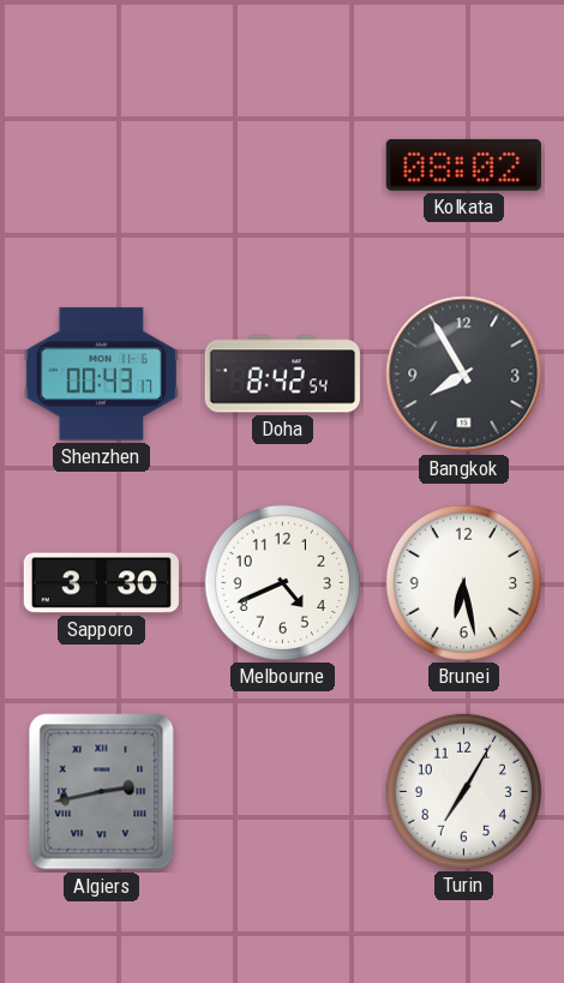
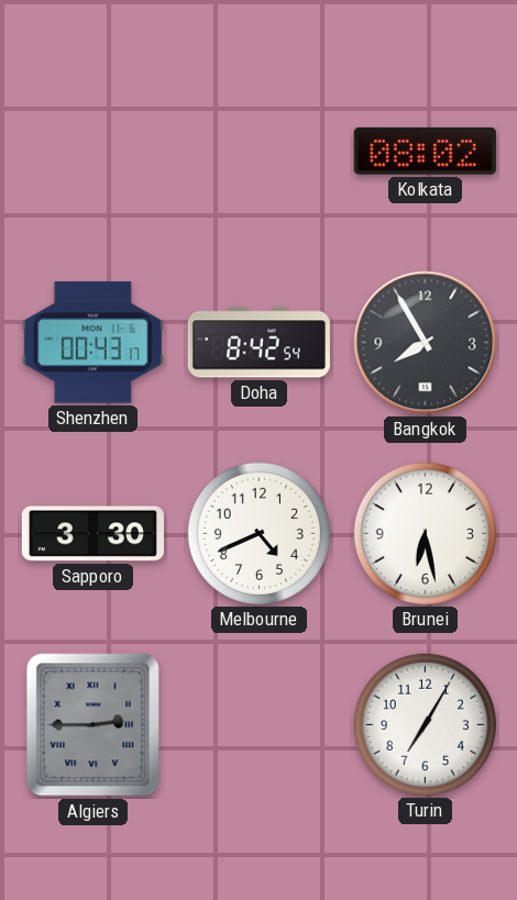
Algiers: 2:43 -> 2:45 (94, 725)
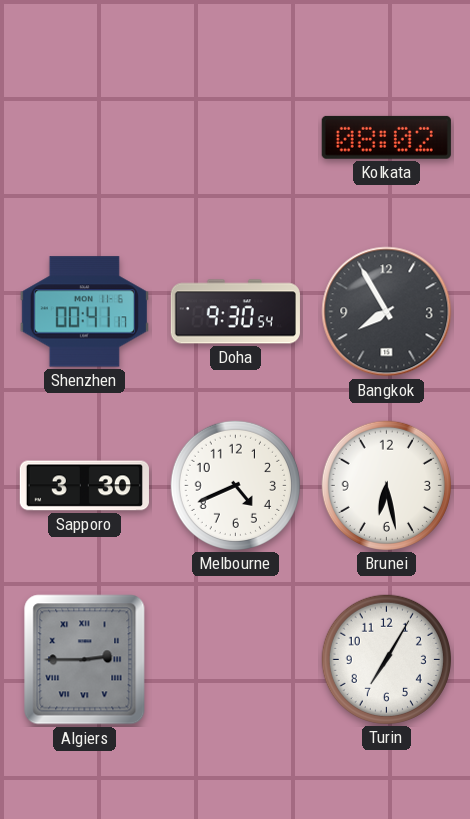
Shenzhen: 00:43 -> 00:41 (84, 312)
Doha: 8:42 -> 9:30 (235, 312)
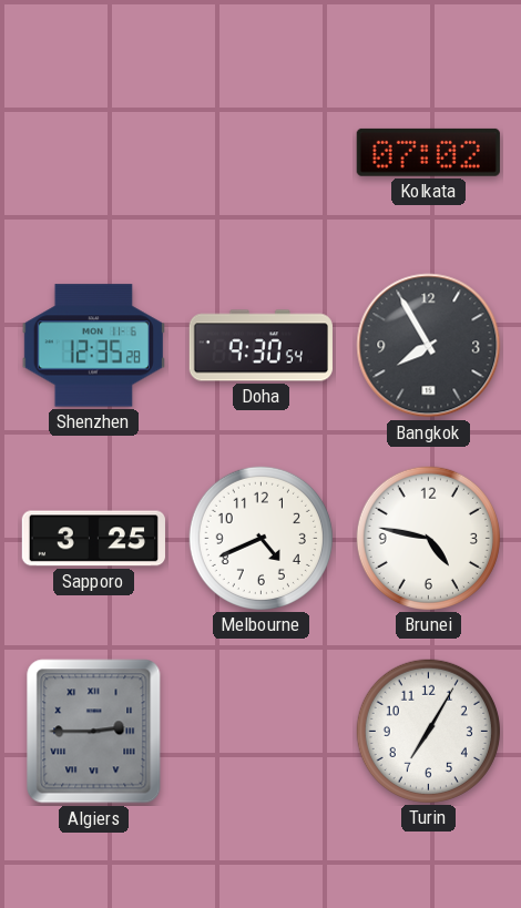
Kolkata: 08:02 -> 07:02 (428, 152)
Shenzhen: 00:41 -> 12:35 (93, 346)
Sapporo: 3:30 -> 3:25 (93, 539)
Brunei: 6:28 -> 4:47 (428, 538)
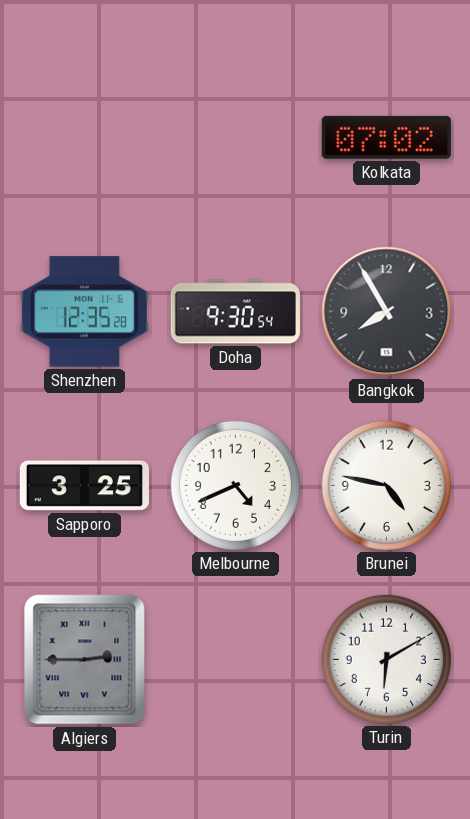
Turin: 7:05 -> 6:10 (386, 659)
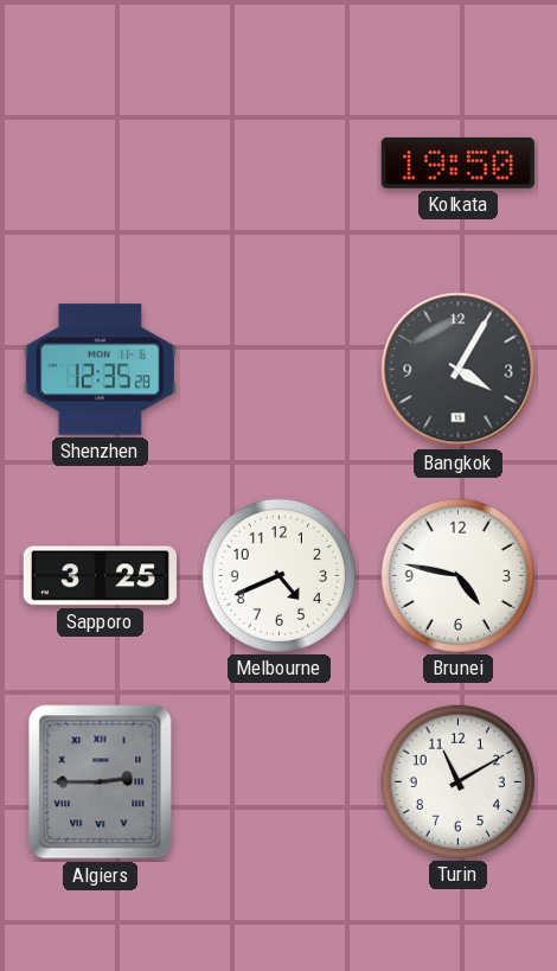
Kolkata: 07:02 -> 19:50 (457, 162)
Doha: 9:30 -> none (235, 312)
Bangkok: 7:55 -> 4:05 (459, 370)
Turin: 6:10 -> 11:10 (457, 781)
